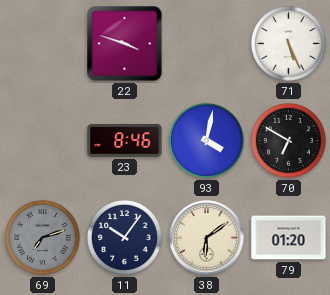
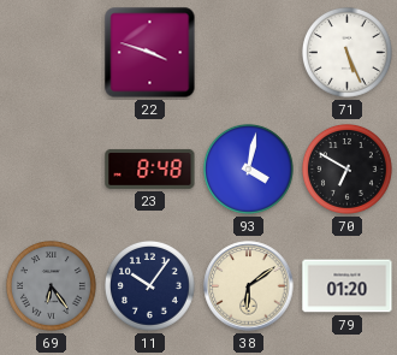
23: 8:46 -> 8:48 (150, 168)
69: 7:12 -> 6:24 (51, 285)
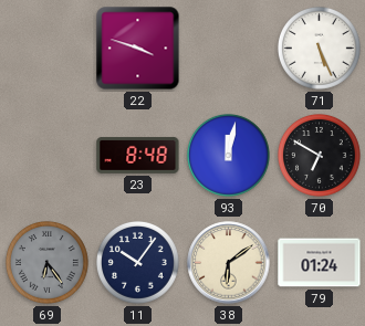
93: 4:02 -> 12:02 (228, 155)
79: 01:20 -> 01:24 (320, 263)
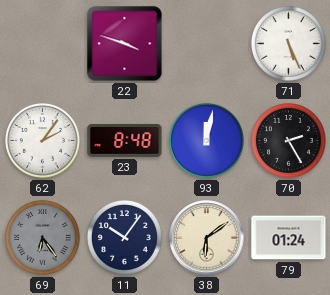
62: none -> 2:06 (42, 140)
70: 6:50 -> 2:25 (288, 140)
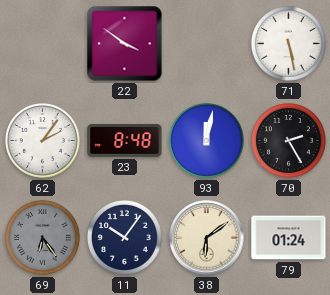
22: 3:48 -> 3:51 (125, 44)
71: 5:26 -> 5:28 (288, 43)
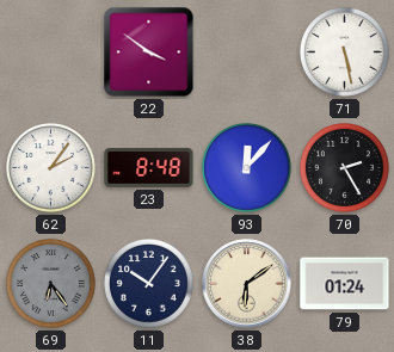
93: 12:02 -> 12:07 (246, 167)
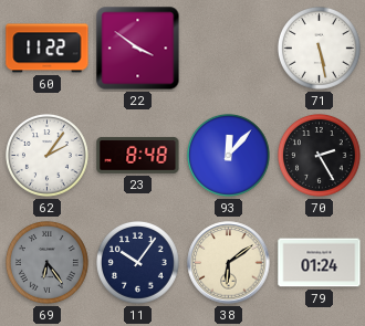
60: none -> 11:22 (48, 49)
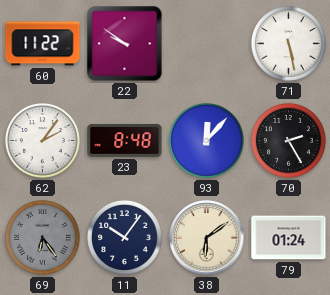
22: 3:51 -> 9:51 (125, 44)
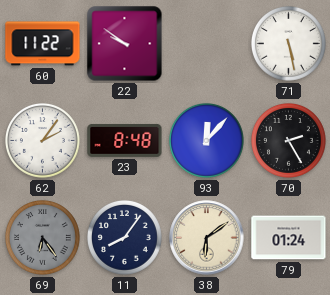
11: 10:06 -> 8:06 (124, 237)
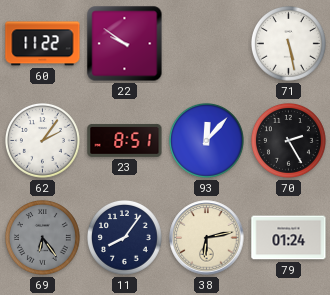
23: 8:48 -> 8:51 (125, 140)
38: 6:09 -> 6:13 (207, 238)
